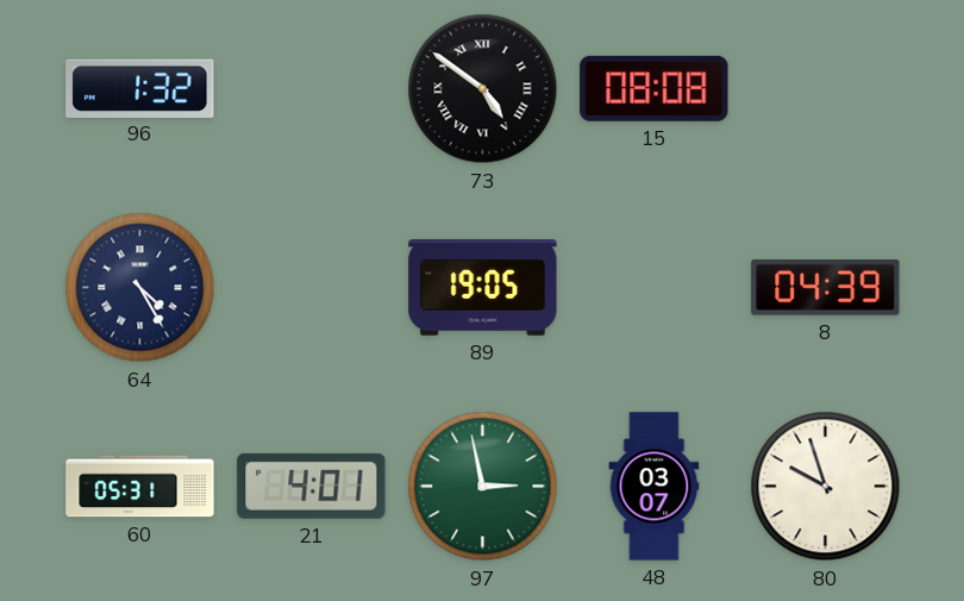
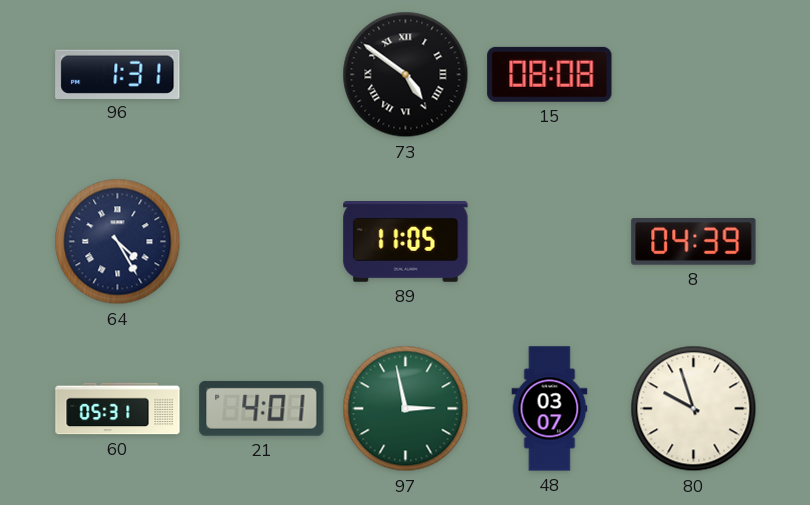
96: 1:32 -> 1:31 (118, 74)
89: 19:05 -> 11:05 (406, 242)
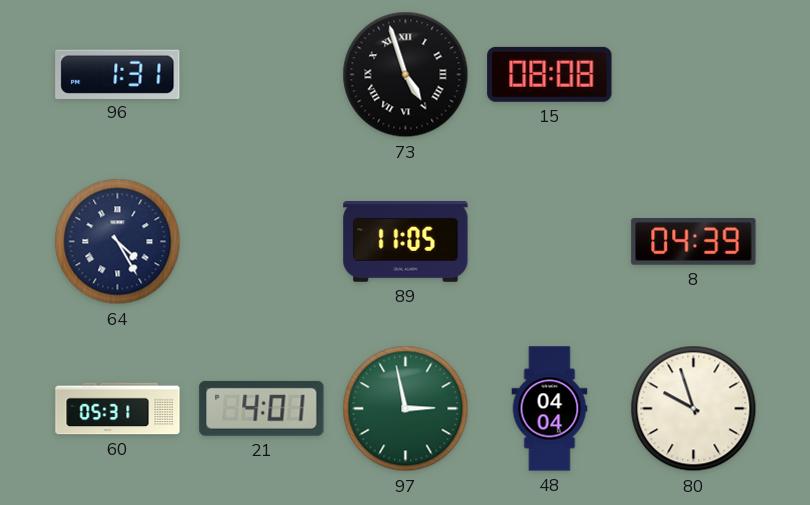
73: 4:51 -> 4:57 (406, 75)
48: 03:07 -> 04:04 (550, 409)
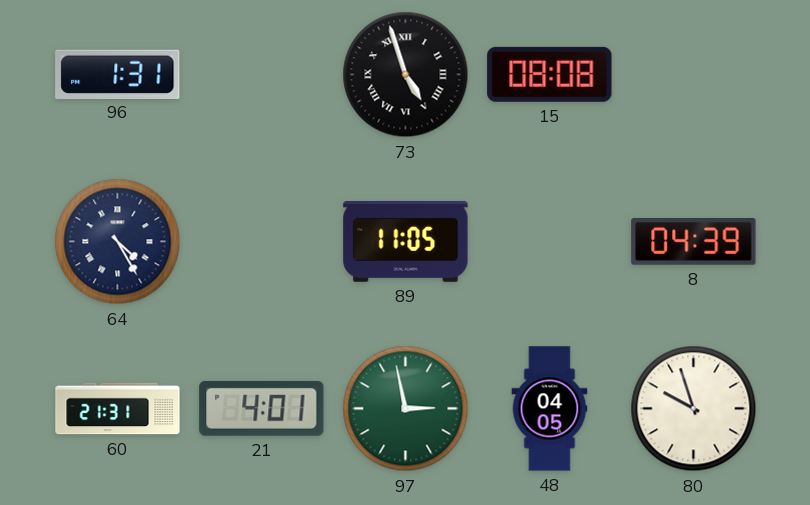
60: 05:31 -> 21:31 (118, 409)
48: 04:04 -> 04:05 (550, 409)
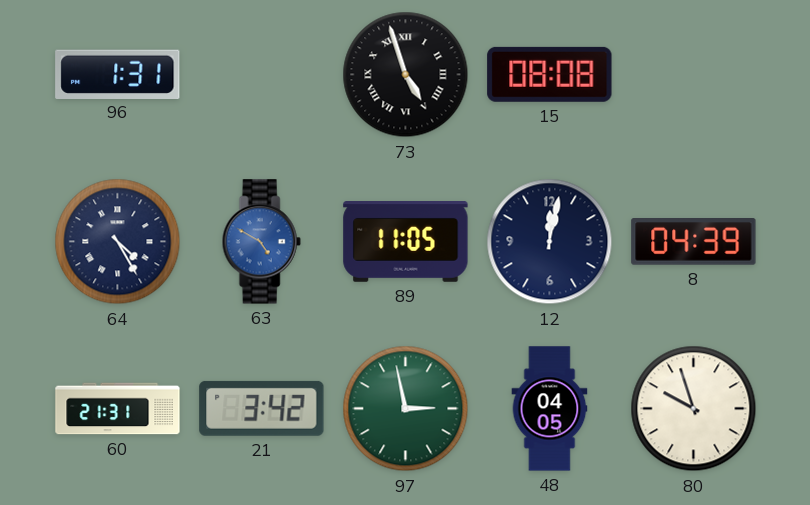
63: none -> 4:50 (261, 242)
12: none -> 12:02 (550, 242)
21: 4:01 -> 3:42 (262, 408)
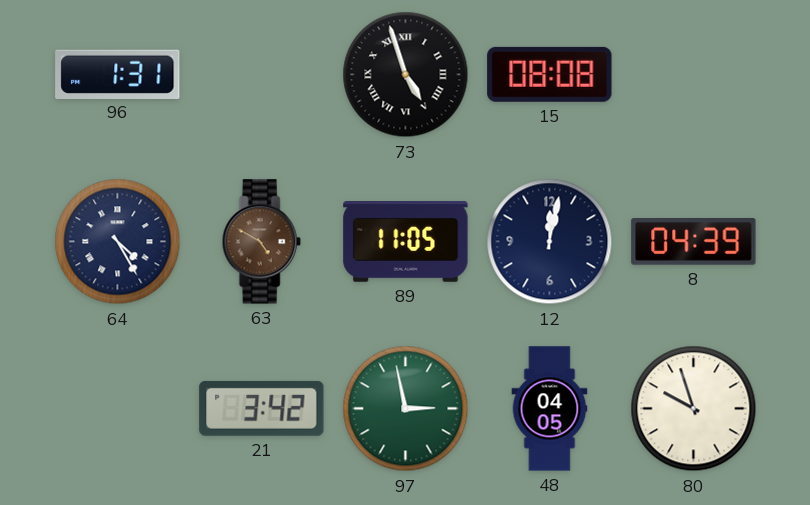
63 dial: blue -> brown (261, 242)
60: 21:31 -> none (118, 409)
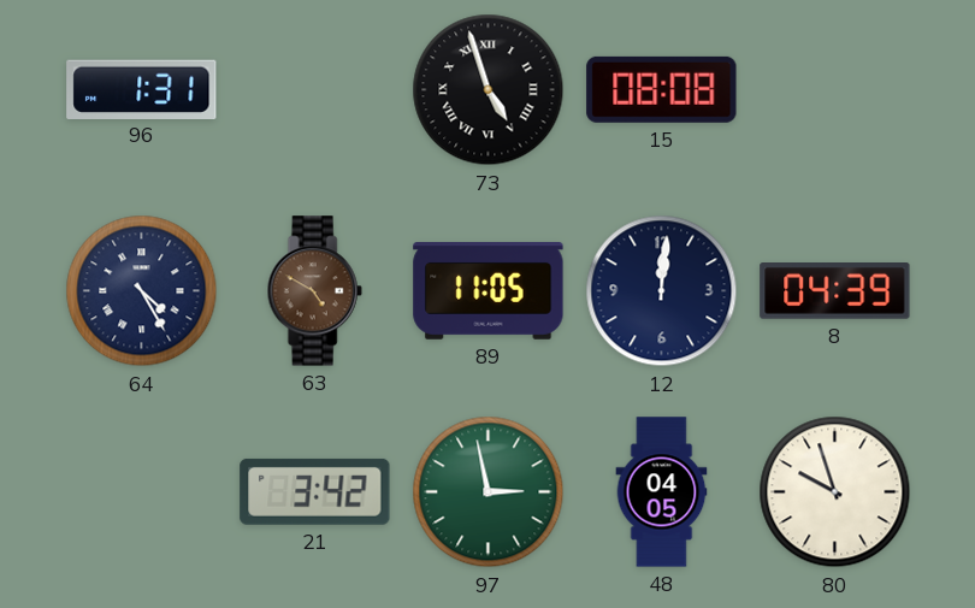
12: 12:02 -> 12:01 (662, 291)
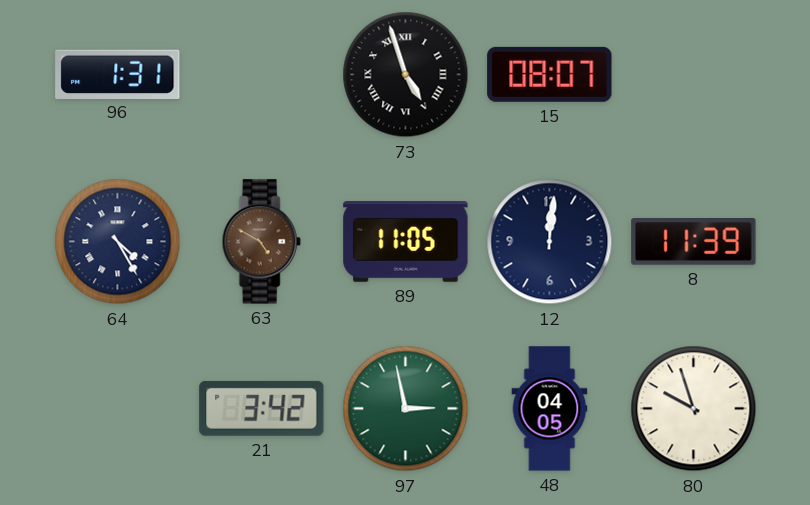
15: 08:08 -> 08:07 (550, 74)
8: 04:39 -> 11:39 (694, 242)
